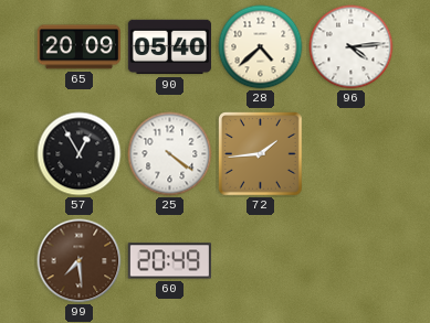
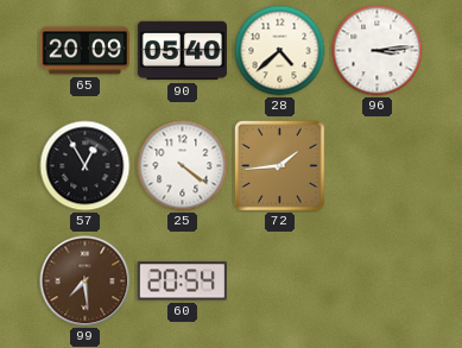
96: 4:14 -> 3:14 (378, 51)
60: 20:49 -> 20:54 (182, 281)
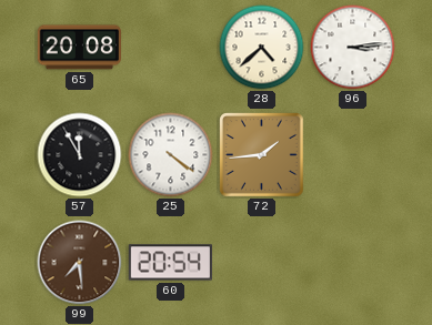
65: 20:09 -> 20:08 (79, 48)
90: 05:40 -> none (182, 51)
57: 12:55 -> 11:55 (80, 155)
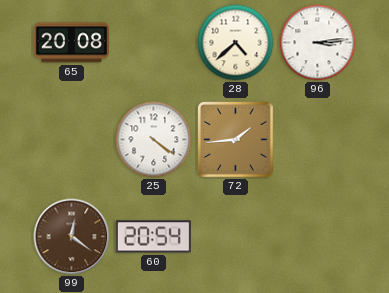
57: 11:55 -> none (80, 155)
99: 7:29 -> 12:21 (72, 237)
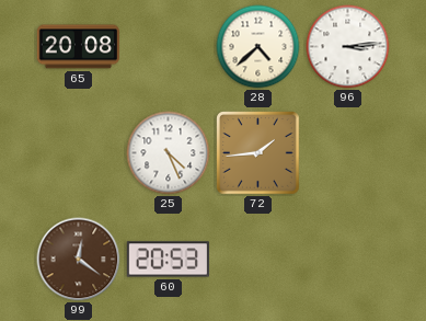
25: 4:21 -> 4:26 (169, 153)
60: 20:54 -> 20:53 (168, 260)
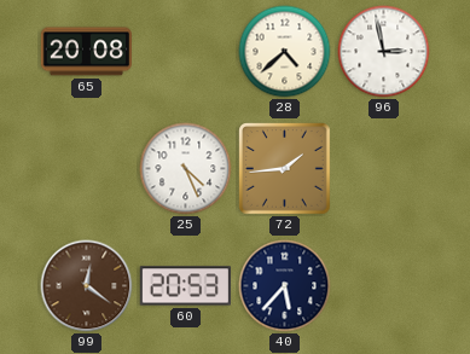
96: 3:14 -> 2:58 (384, 52)
40: none -> 5:37 (285, 286)
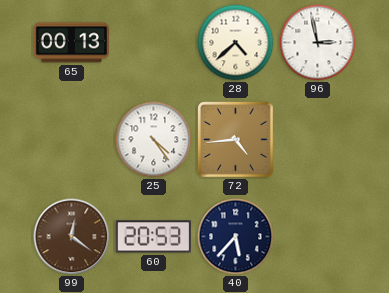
65: 20:08 -> 00:13 (71, 43)
25: 4:26 -> 4:24 (154, 140)
72: 1:44 -> 4:44 (236, 140)
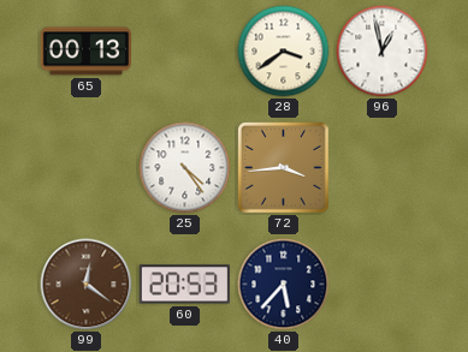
28: 4:38 -> 3:39 (284, 52)
96: 2:58 -> 12:58 (383, 52)
72: 4:44 -> 3:44 (284, 168)
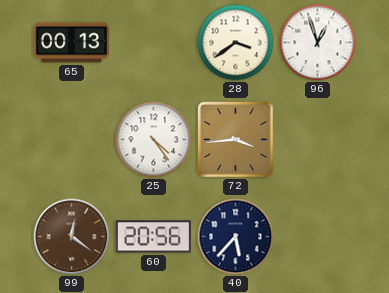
96: 12:58 -> 12:57 (318, 43)
60: 20:53 -> 20:56 (153, 237)
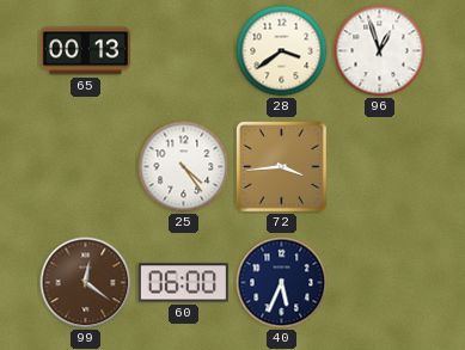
60: 20:56 -> 06:00 (183, 283)
40: 5:37 -> 5:34 (282, 283)
